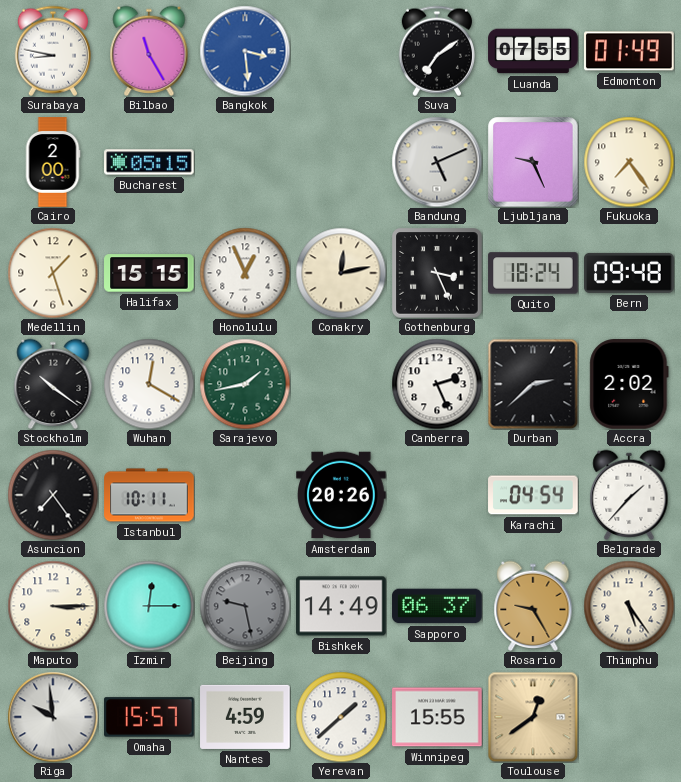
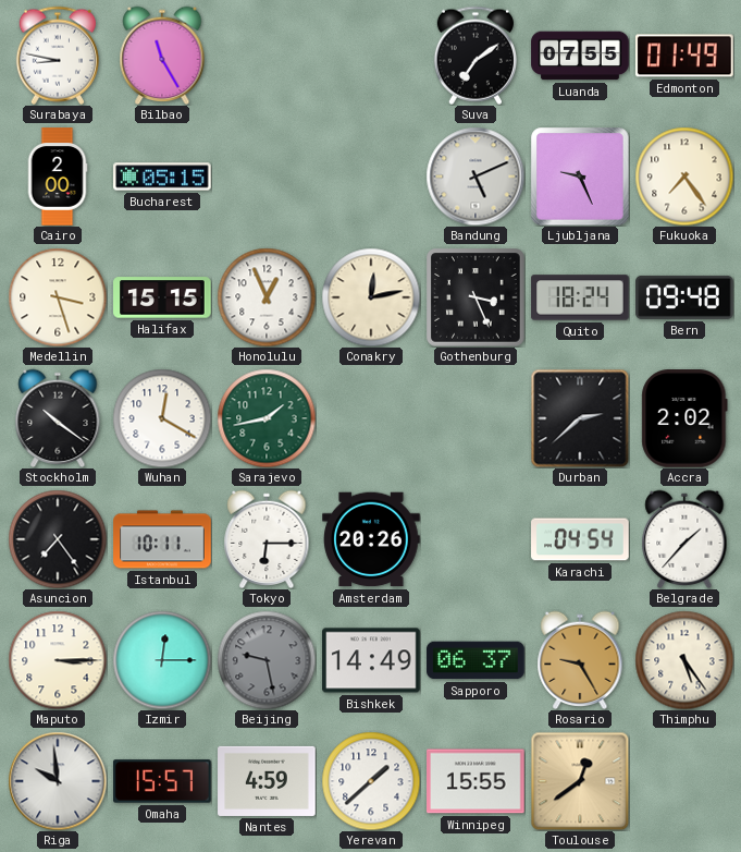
Bangkok: 3:29 -> none (245, 51)
Medellin: 1:27 -> 3:27 (58, 297)
Canberra: 2:26 -> none (437, 384)
Tokyo: none -> 6:15 (267, 539)
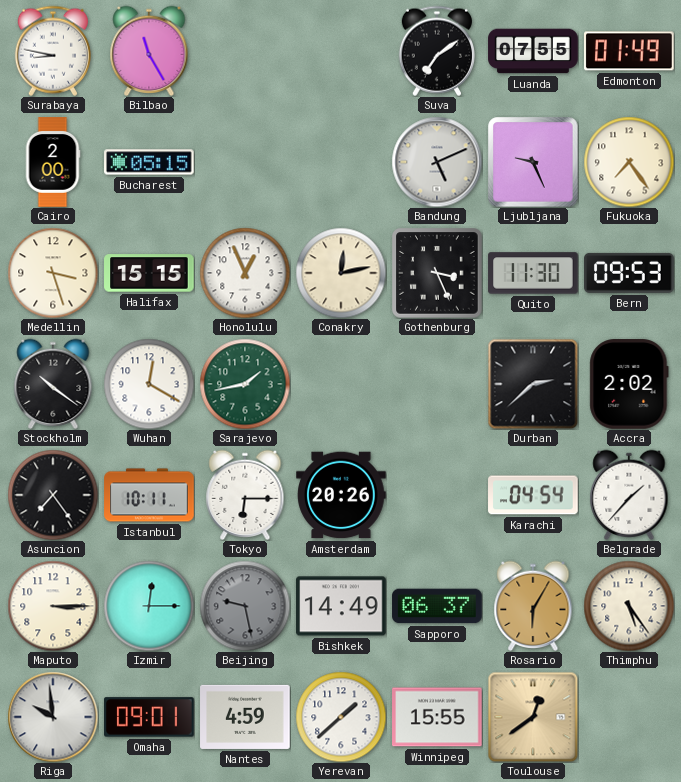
Quito: 18:24 -> 11:30 (533, 273)
Bern: 09:48 -> 09:53 (629, 273)
Rosario: 9:25 -> 6:05 (533, 606)
Omaha: 15:57 -> 09:01 (149, 717)
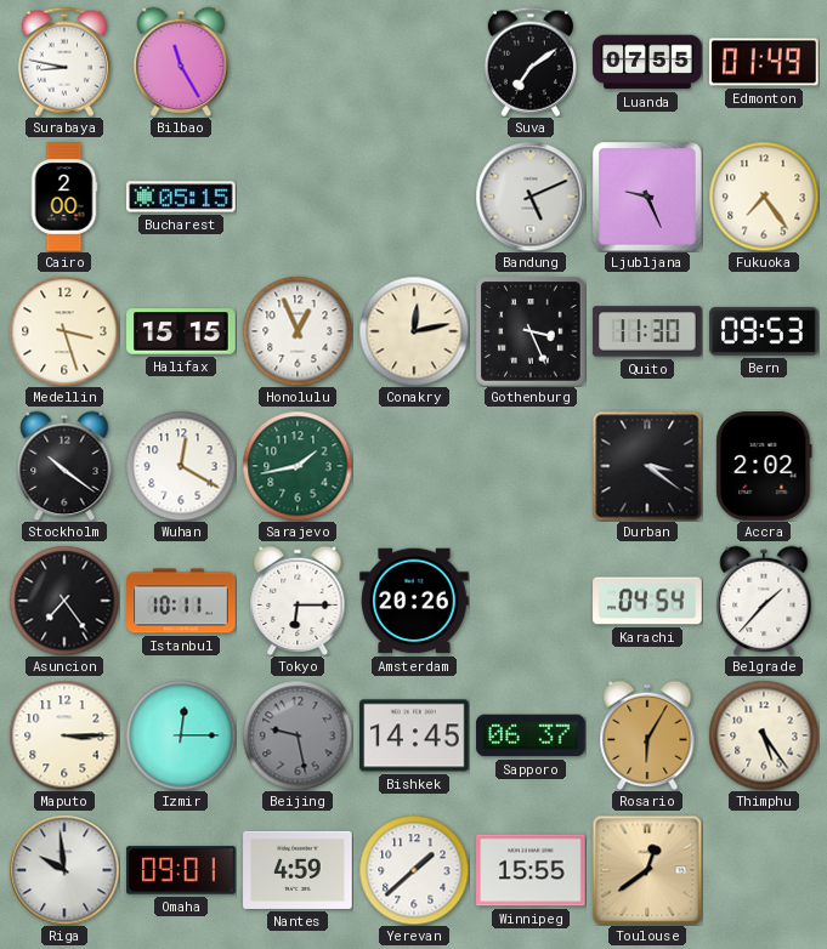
Durban: 2:38 -> 3:21 (647, 466)
Bishkek: 14:49 -> 14:45 (414, 735)
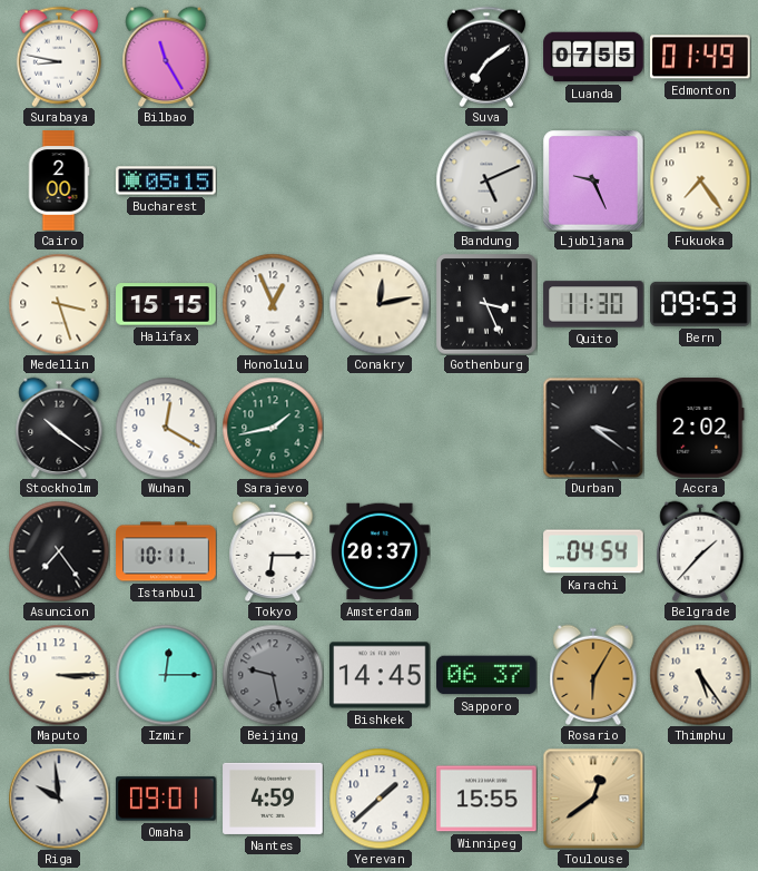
Amsterdam: 20:26 -> 20:37 (380, 551)
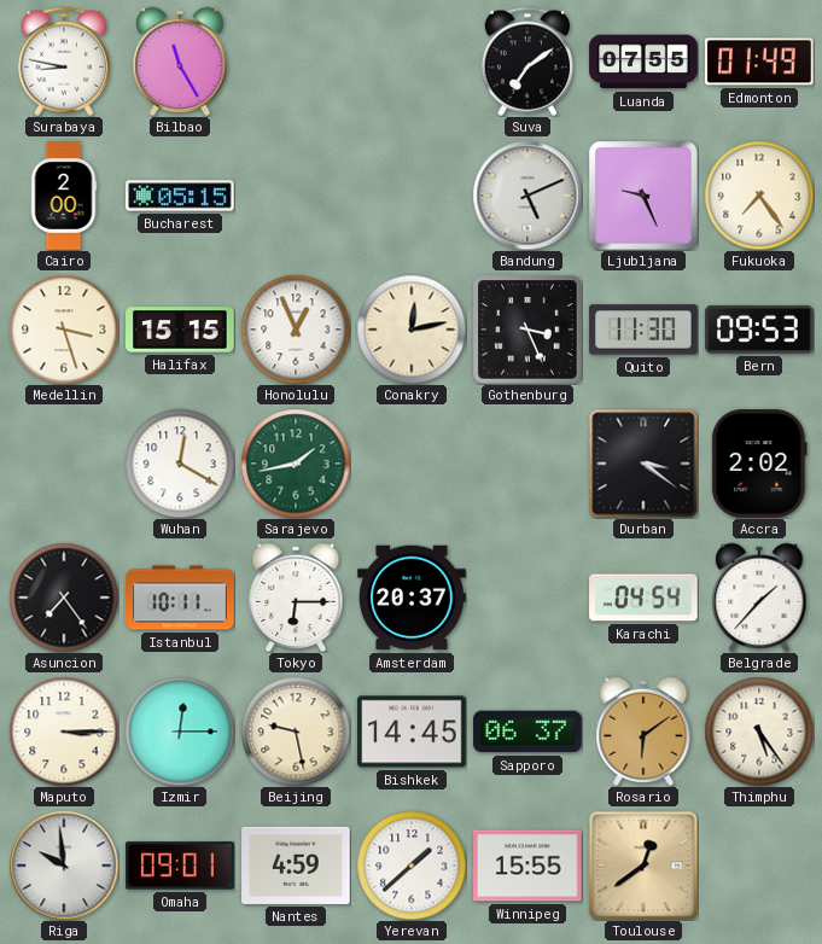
Stockholm: 10:21 -> none (59, 428)
Beijing dial: grey -> cream (296, 732)
Rosario: 6:05 -> 6:09 (643, 732)
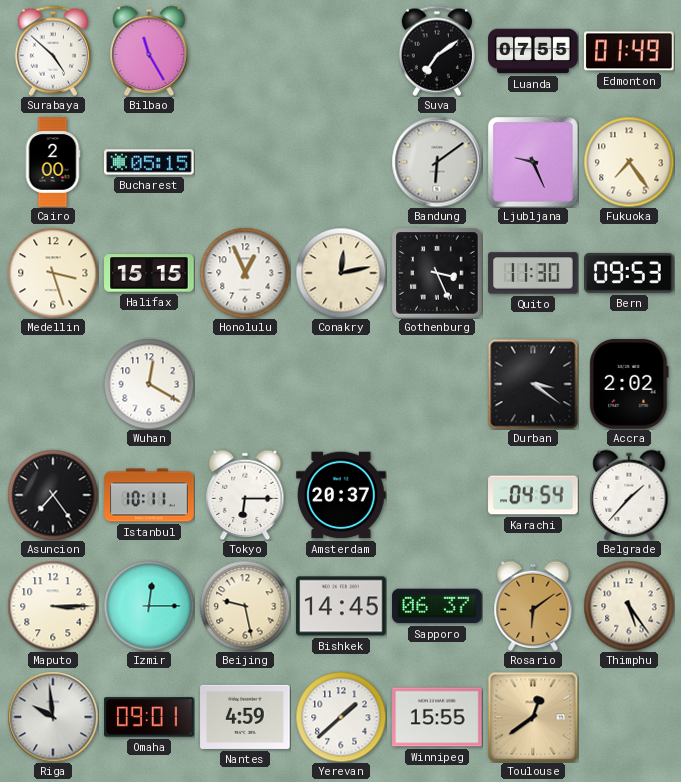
Surabaya: 8:47 -> 4:52 (53, 51)
Bandung: 5:11 -> 6:09 (437, 162)
Sarajevo: 1:43 -> none (296, 464)
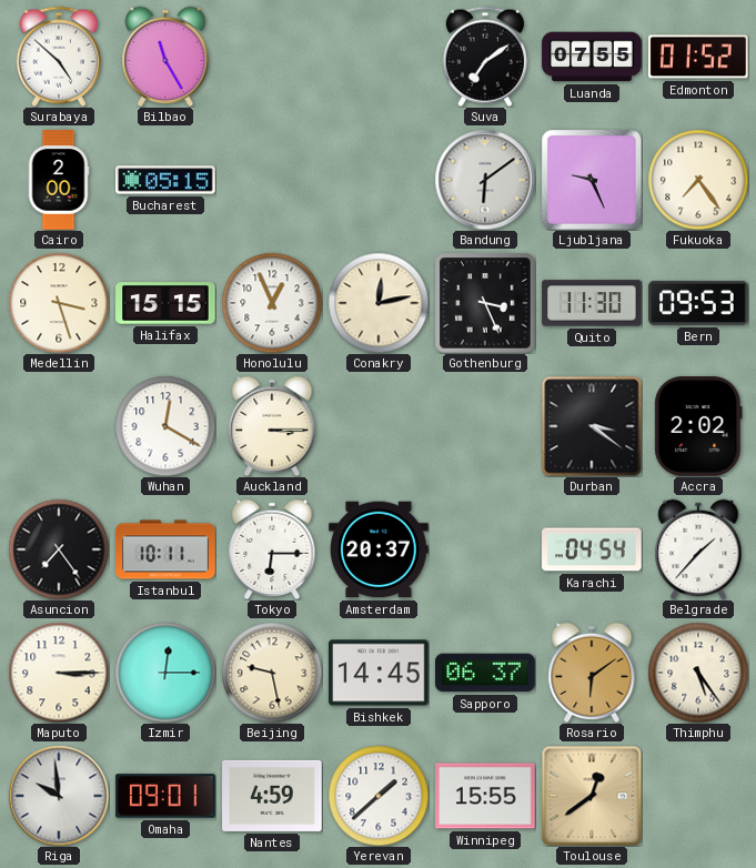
Edmonton: 01:49 -> 01:52 (698, 57)
Auckland: none -> 3:15 (272, 426)
